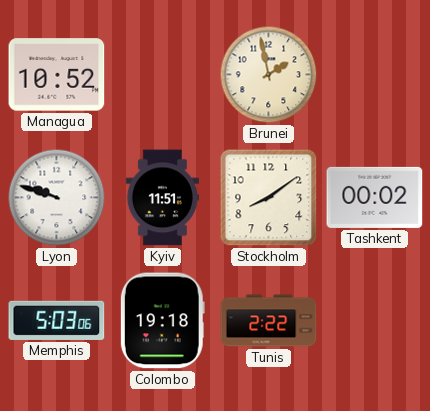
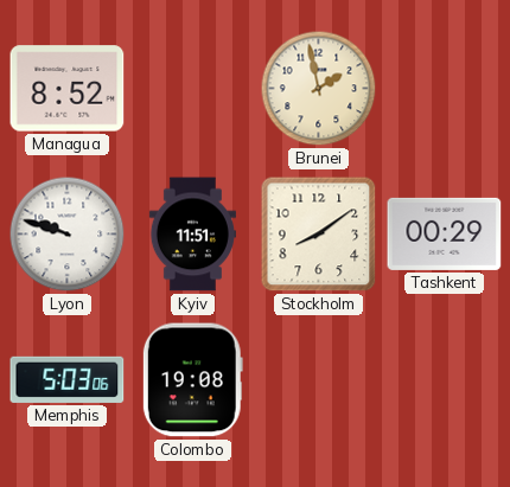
Managua: 10:52 -> 8:52 (68, 89)
Tashkent: 00:02 -> 00:29 (445, 233)
Colombo: 19:18 -> 19:08 (192, 380)
Tunis: 2:22 -> none (269, 321)
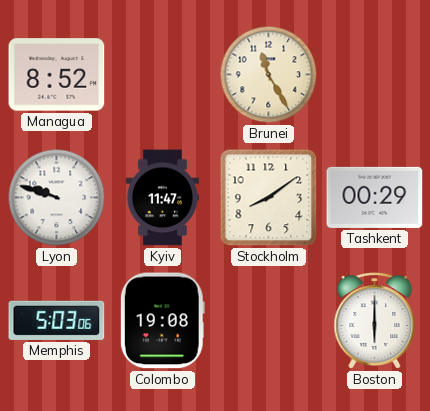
Brunei: 1:58 -> 11:25 (269, 75)
Kyiv: 11:51 -> 11:47 (162, 198)
Boston: none -> 6:00 (375, 321)
